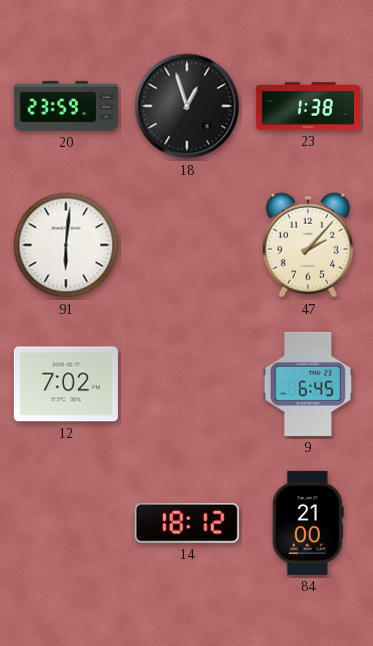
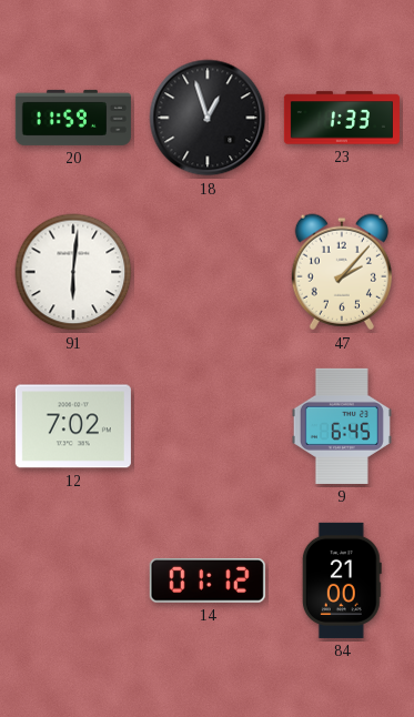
20: 23:59 -> 11:59 (73, 118)
23: 1:38 -> 1:33 (342, 118)
14: 18:12 -> 01:12 (208, 580)
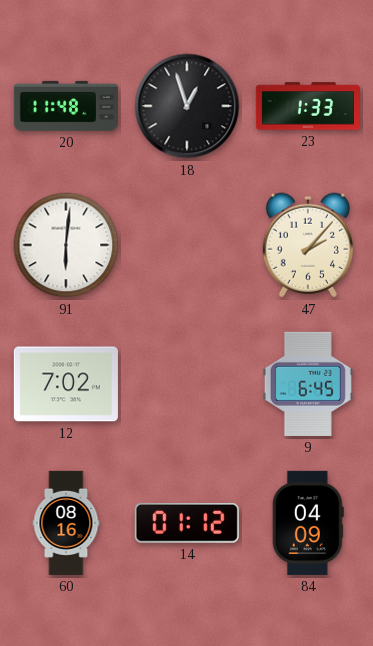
20: 11:59 -> 11:48 (66, 106)
60: none -> 08:16 (66, 523)
84: 21:00 -> 04:09 (308, 523)
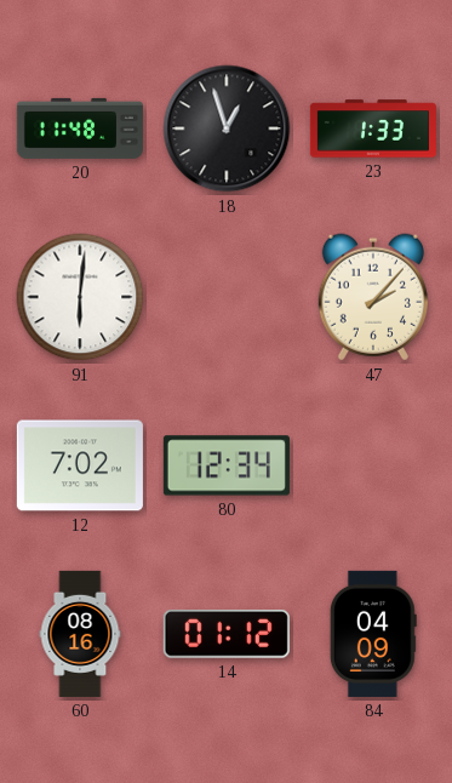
80: none -> 12:34 (227, 465)
9: 6:45 -> none (308, 384)
